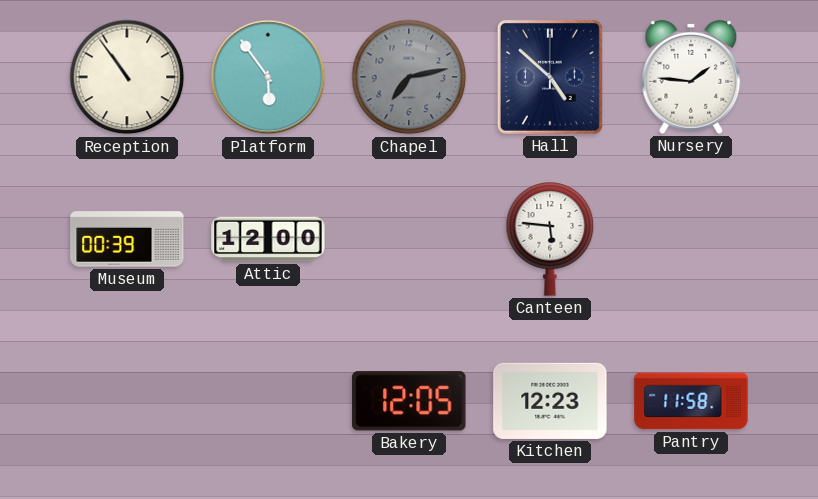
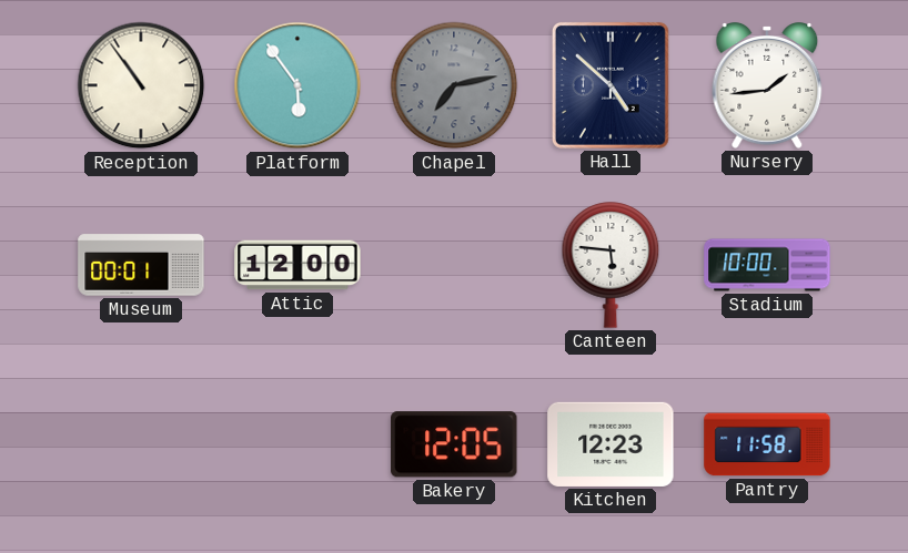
Nursery: 1:46 -> 1:44 (767, 86)
Museum: 00:39 -> 00:01 (141, 265)
Stadium: none -> 10:00 (767, 265)
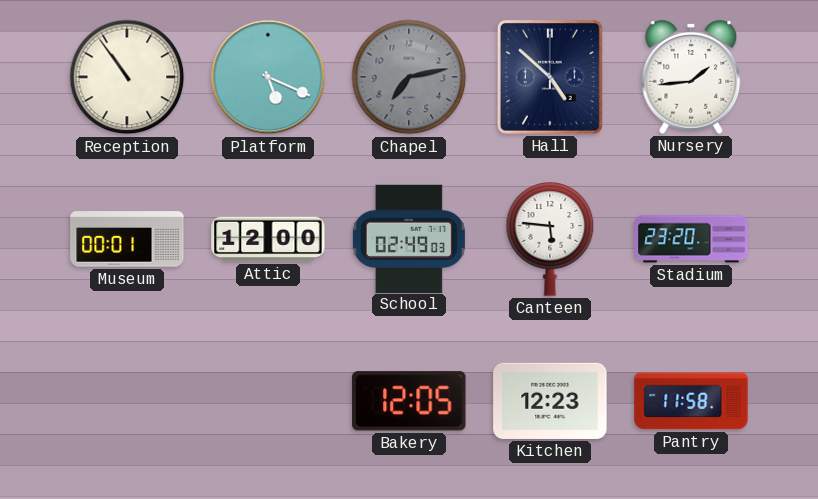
Platform: 5:54 -> 5:19 (268, 77)
School: none -> 02:49 (409, 238)
Stadium: 10:00 -> 23:20 (691, 239)
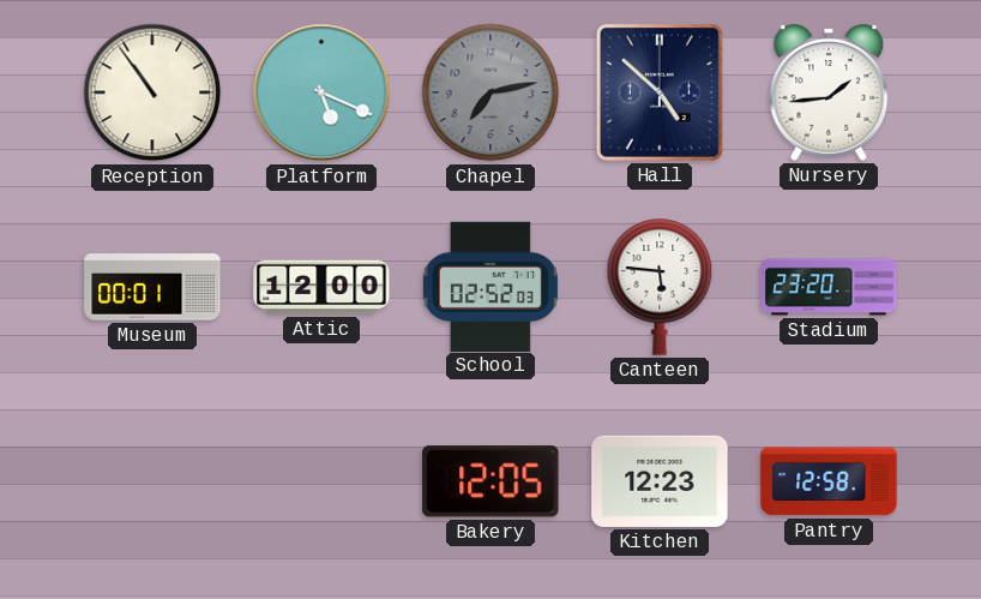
School: 02:49 -> 02:52 (490, 286)
Pantry: 11:58 -> 12:58 (829, 481)
